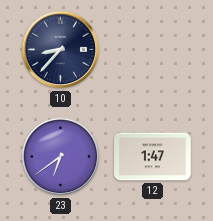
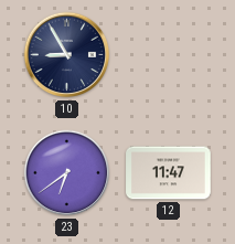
10: 8:37 -> 8:55 (67, 55)
12: 1:47 -> 11:47 (169, 173)
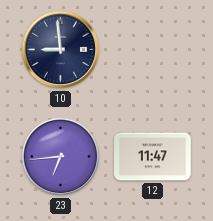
10: 8:55 -> 8:59 (61, 50)
23: 6:39 -> 6:44 (61, 157)
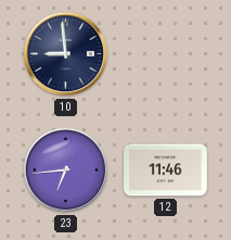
12: 11:47 -> 11:46 (166, 170)
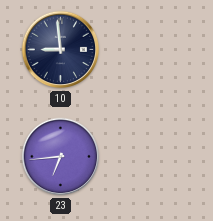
12: 11:46 -> none (166, 170)
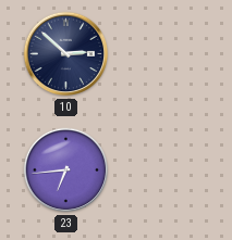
10: 8:59 -> 2:52 (66, 54)
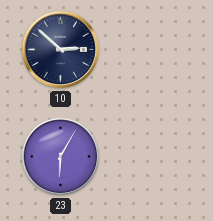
23: 6:44 -> 6:05 (61, 157)
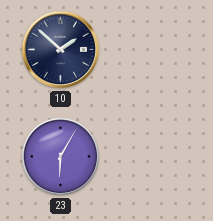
10: 2:52 -> 1:52 (61, 50)
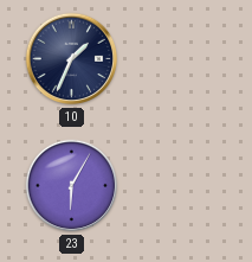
10: 1:52 -> 1:34 (72, 59)
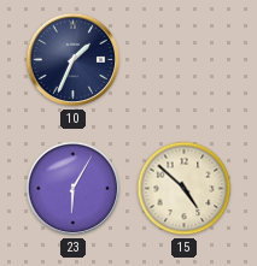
15: none -> 4:52 (185, 189)
